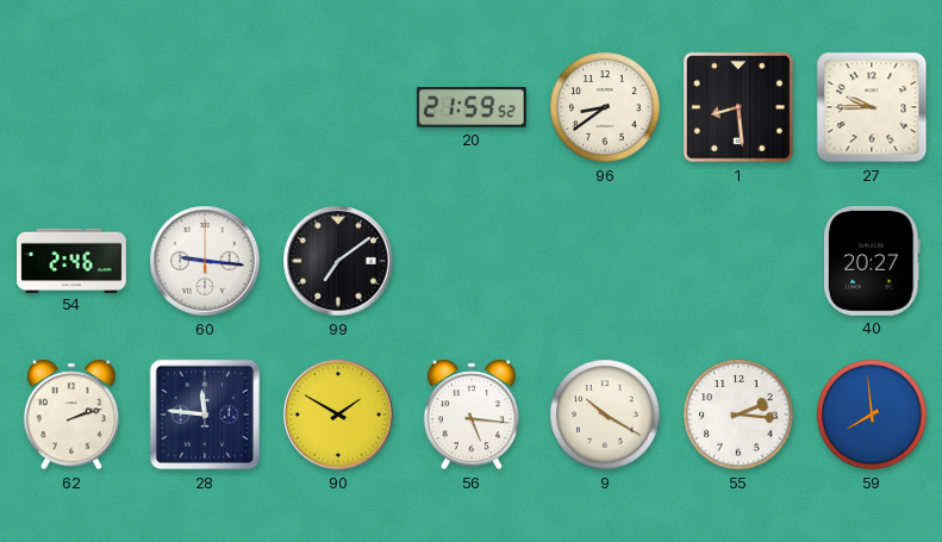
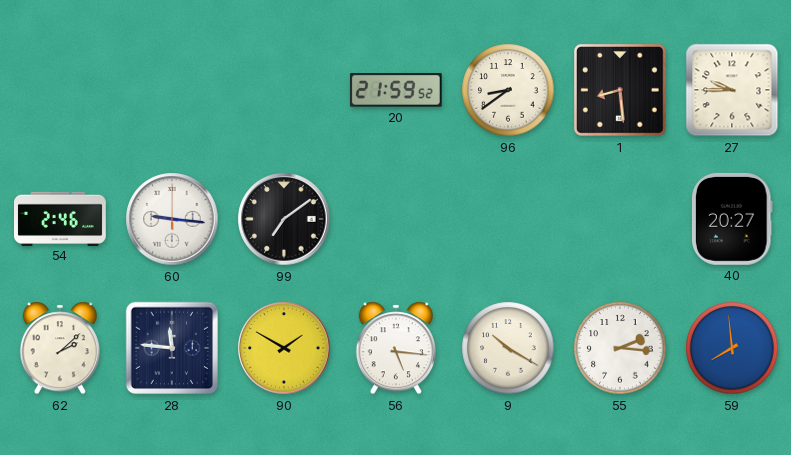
62: 2:12 -> 2:08 (60, 348)
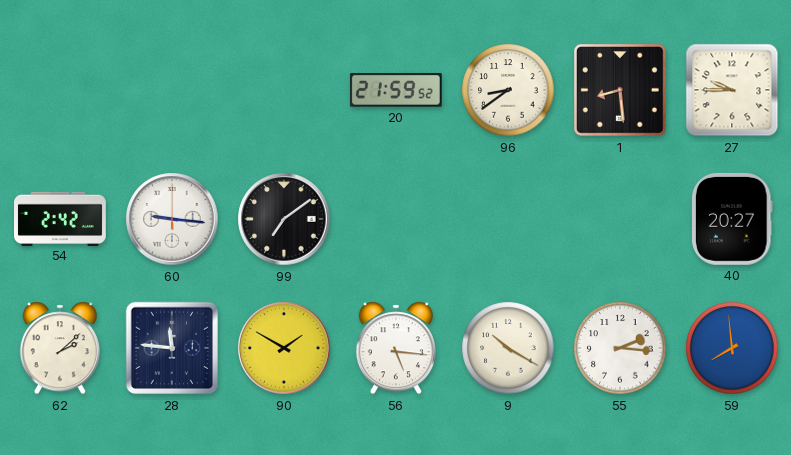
54: 2:46 -> 2:42 (61, 218)
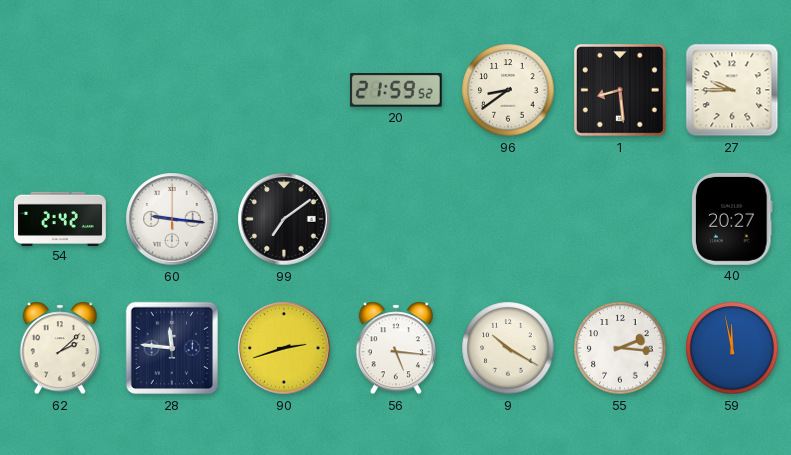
90: 1:50 -> 2:42 (284, 348)
59: 7:59 -> 11:58 (732, 348)
